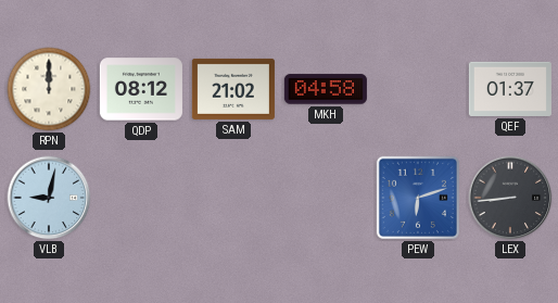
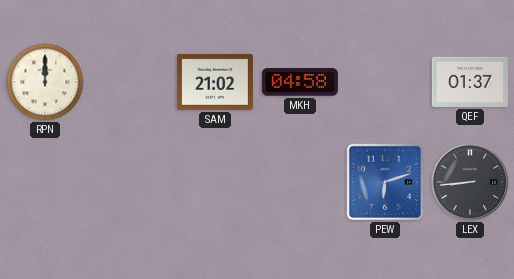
QDP: 08:12 -> none (141, 89)
VLB: 9:02 -> none (49, 198)
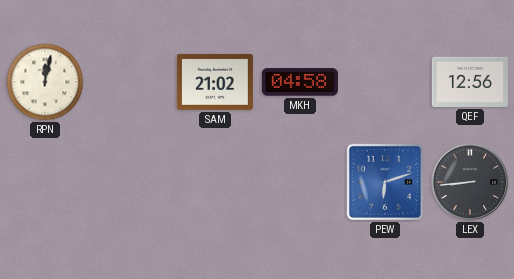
RPN: 12:00 -> 12:02 (45, 82)
QEF: 01:37 -> 12:56 (470, 82)
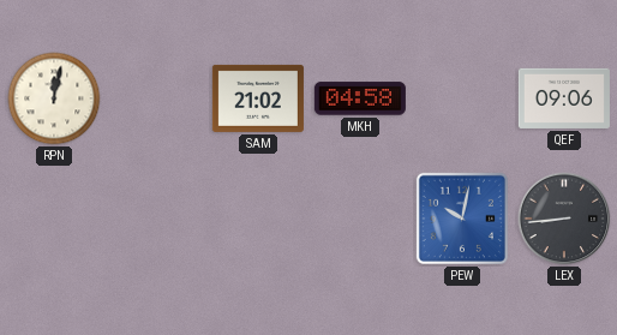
QEF: 12:56 -> 09:06 (564, 98)
PEW: 6:12 -> 10:02 (462, 219)
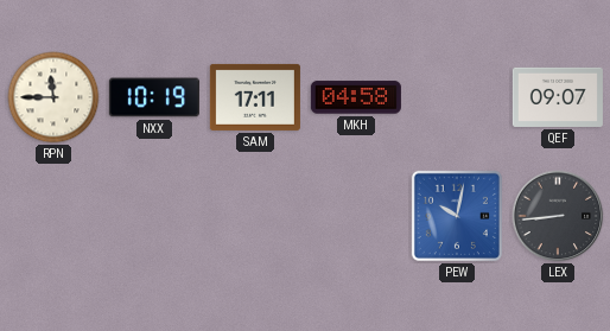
RPN: 12:02 -> 11:45 (53, 97)
NXX: none -> 10:19 (154, 97)
SAM: 21:02 -> 17:11 (255, 97)
QEF: 09:06 -> 09:07 (558, 97)
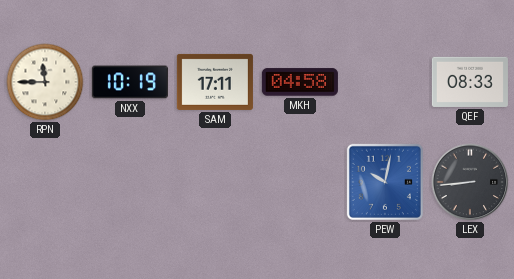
QEF: 09:07 -> 08:33 (470, 82)
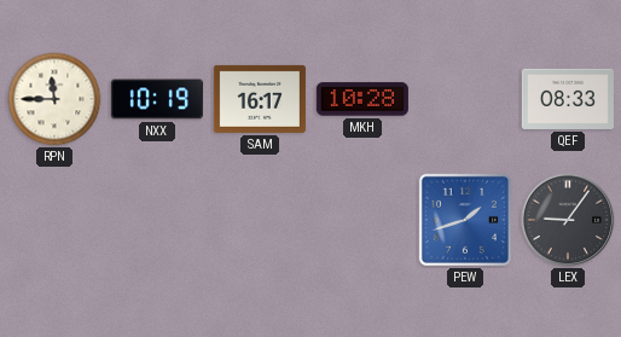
SAM: 17:11 -> 16:17 (260, 99)
MKH: 04:58 -> 10:28 (362, 99)
PEW: 10:02 -> 1:42 (465, 220)
LEX: 8:44 -> 9:06 (568, 220)
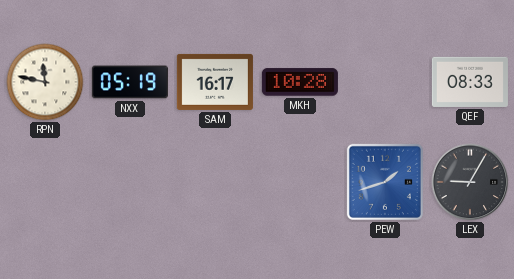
RPN: 11:45 -> 11:47 (45, 82)
NXX: 10:19 -> 05:19 (130, 82)
LEX: 9:06 -> 9:05 (470, 182)
